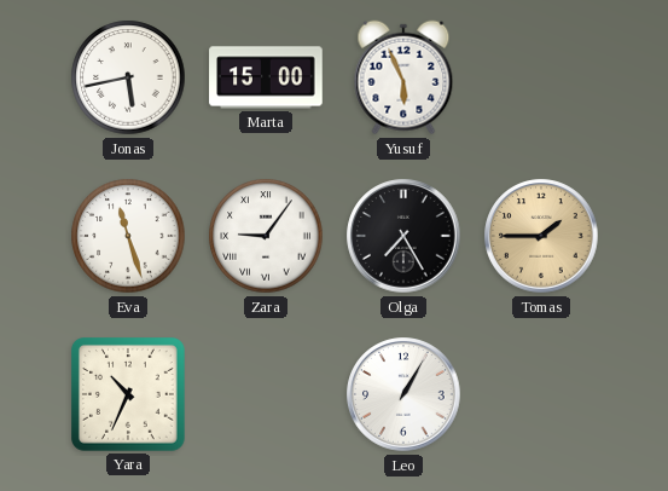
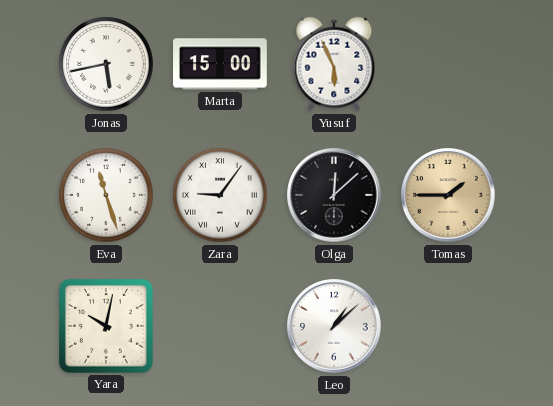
Olga: 7:25 -> 12:08 (334, 195)
Yara: 10:34 -> 10:02 (107, 327)
Leo: 1:05 -> 1:08 (334, 326)
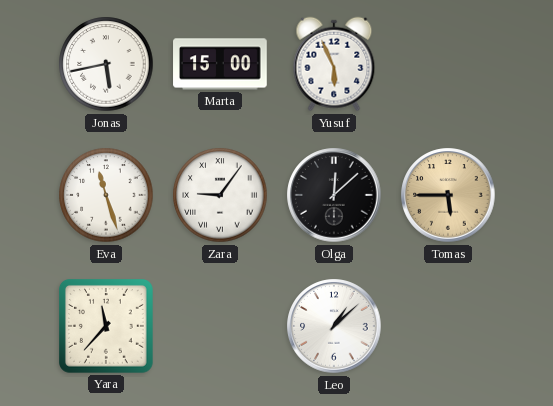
Tomas: 1:45 -> 5:45 (448, 195)
Yara: 10:02 -> 11:37 (107, 327)
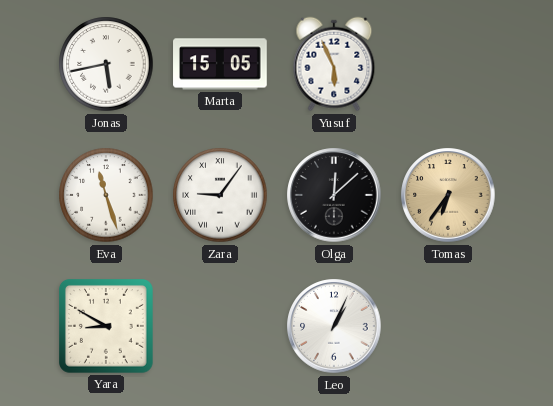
Marta: 15:00 -> 15:05 (220, 64)
Tomas: 5:45 -> 6:36 (448, 195)
Yara: 11:37 -> 8:50 (107, 327)
Leo: 1:08 -> 1:04 (334, 326)
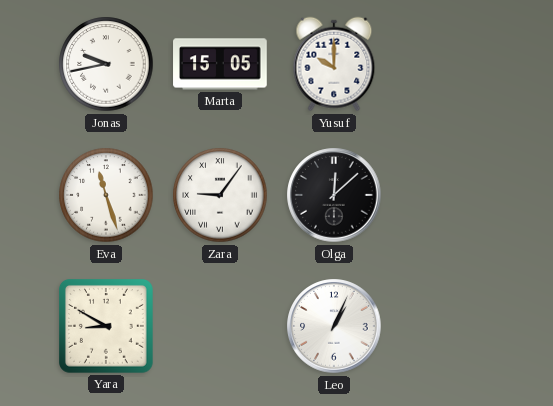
Jonas: 5:43 -> 9:43 (106, 64)
Yusuf: 5:56 -> 10:00 (334, 64)
Tomas: 6:36 -> none (448, 195)
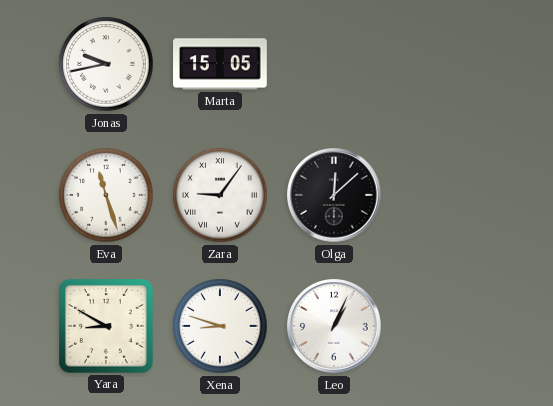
Yusuf: 10:00 -> none (334, 64)
Xena: none -> 8:48 (220, 326)
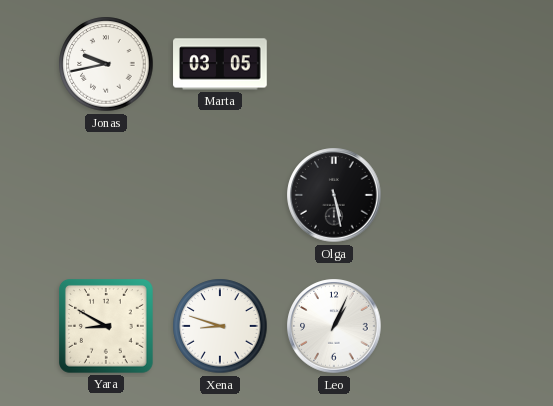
Marta: 15:05 -> 03:05 (220, 64)
Eva: 11:27 -> none (106, 195)
Zara: 9:06 -> none (220, 195)
Olga: 12:08 -> 5:28 (334, 195)
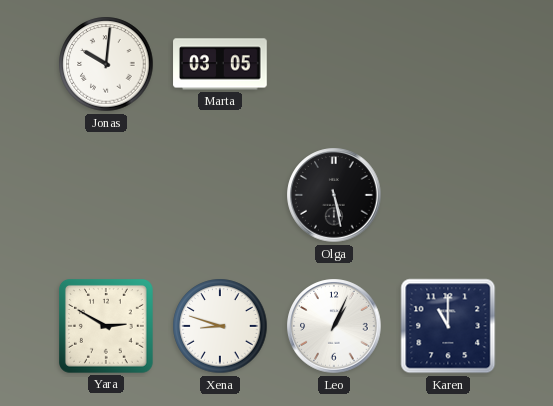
Jonas: 9:43 -> 10:01 (106, 64)
Yara: 8:50 -> 2:50 (107, 327)
Karen: none -> 11:00 (448, 326)
